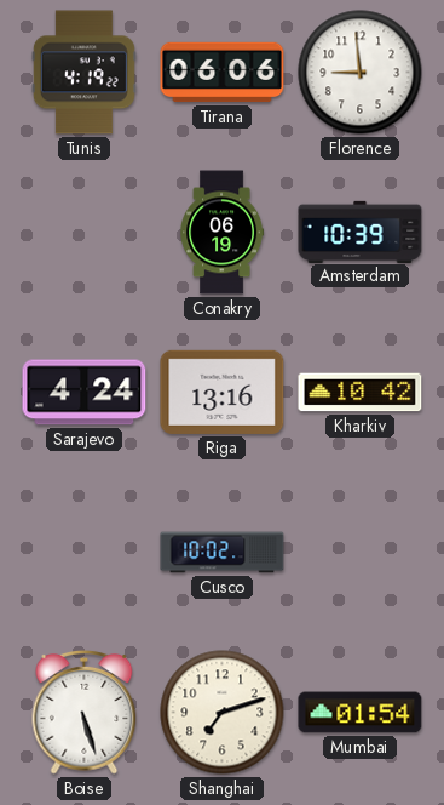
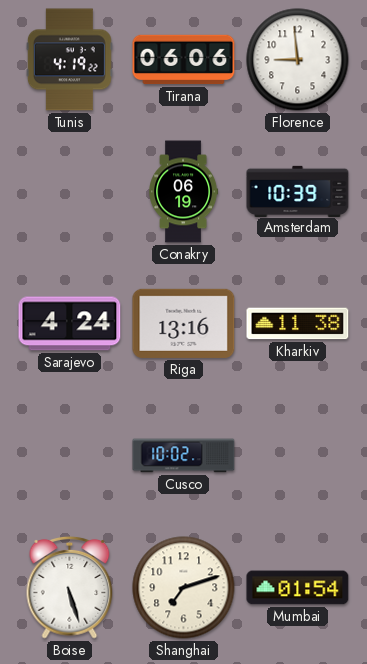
Kharkiv: 10:42 -> 11:38 (298, 324)
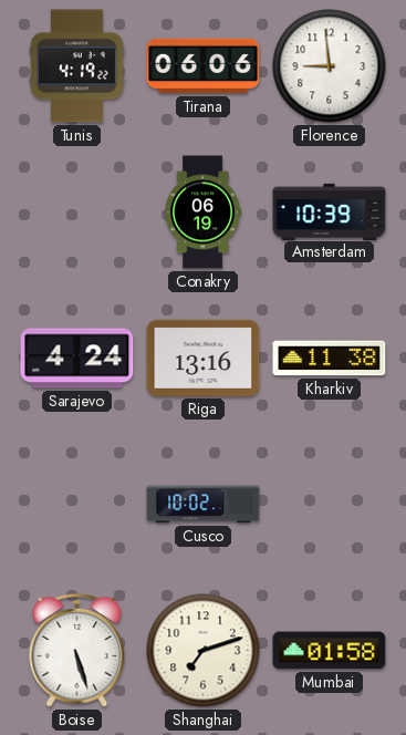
Mumbai: 01:54 -> 01:58 (330, 651)
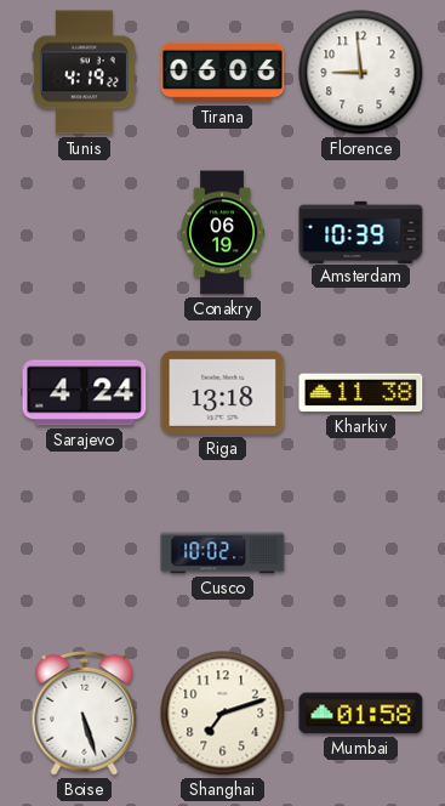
Riga: 13:16 -> 13:18 (223, 392)
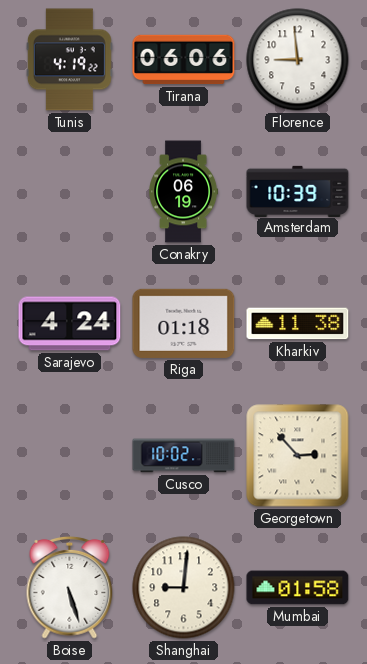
Riga: 13:18 -> 01:18 (184, 323)
Georgetown: none -> 2:53 (298, 456)
Shanghai: 7:12 -> 9:01 (184, 588)
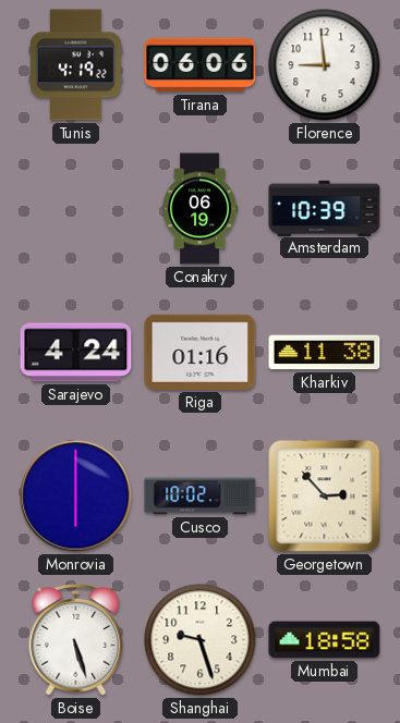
Riga: 01:18 -> 01:16 (201, 352)
Monrovia: none -> 6:00 (76, 497)
Shanghai: 9:01 -> 9:27 (201, 640)
Mumbai: 01:58 -> 18:58 (325, 640)
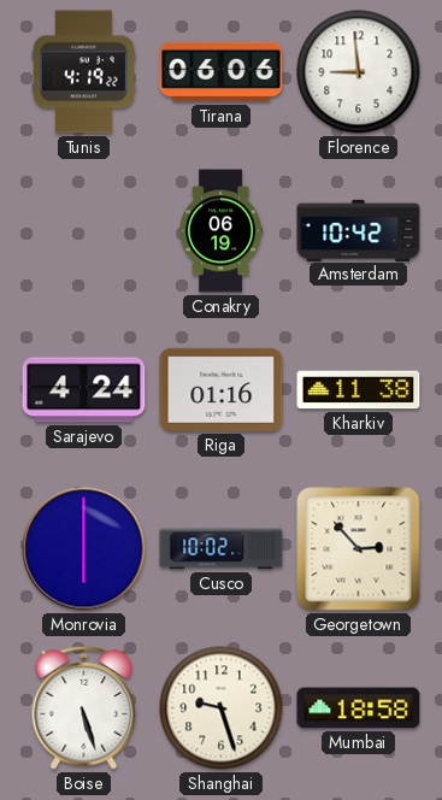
Amsterdam: 10:39 -> 10:42 (359, 230)
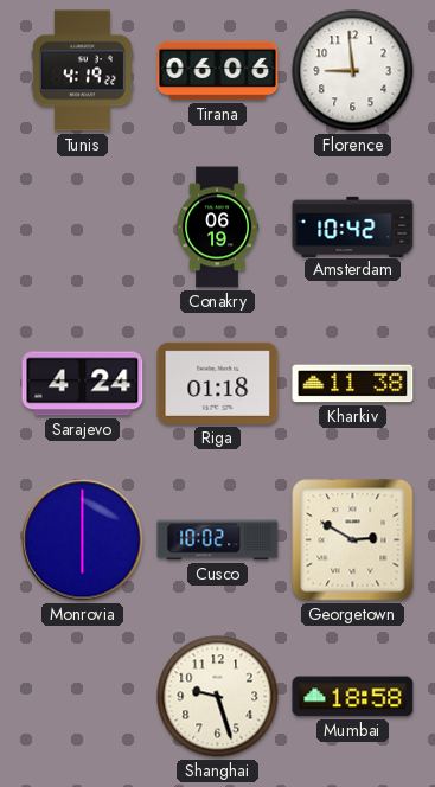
Riga: 01:16 -> 01:18 (218, 383)
Georgetown: 2:53 -> 2:50 (353, 540)
Boise: 5:27 -> none (84, 707)
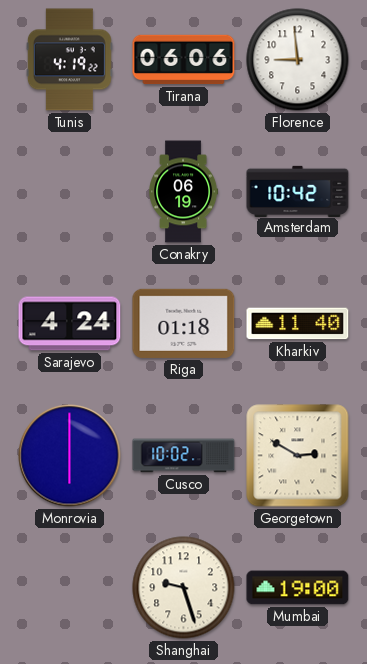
Kharkiv: 11:38 -> 11:40 (298, 324)
Mumbai: 18:58 -> 19:00 (298, 588)
